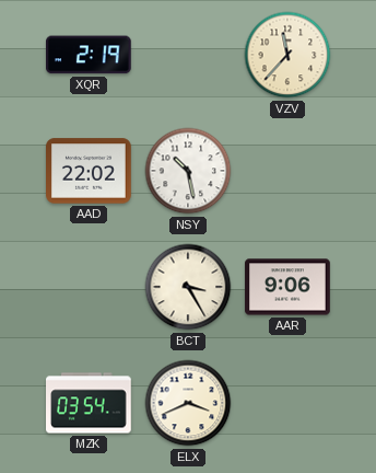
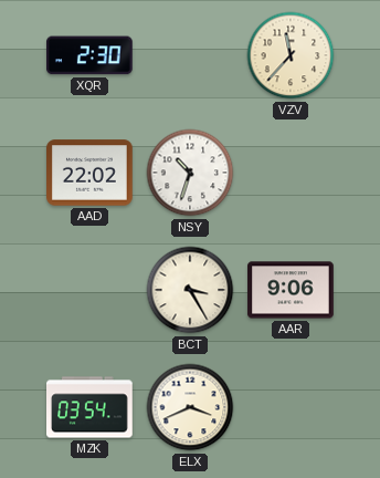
XQR: 2:19 -> 2:30 (91, 55)
NSY: 10:28 -> 10:33 (190, 173)
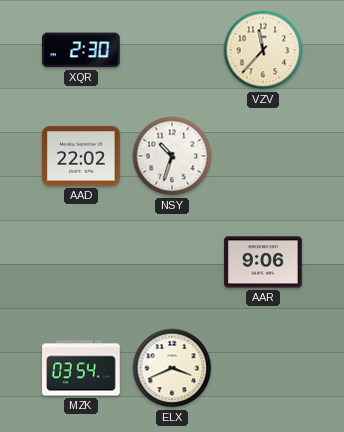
BCT: 3:25 -> none (190, 290)
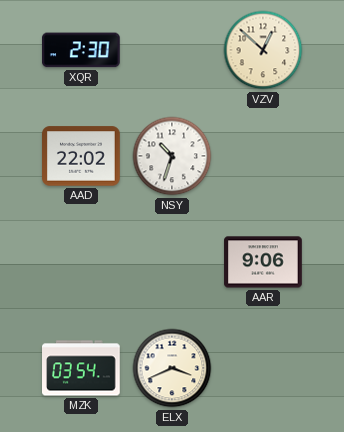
VZV: 11:37 -> 12:52 (263, 50)
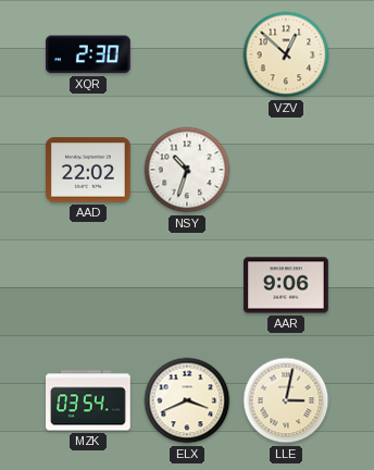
LLE: none -> 3:02 (286, 400)
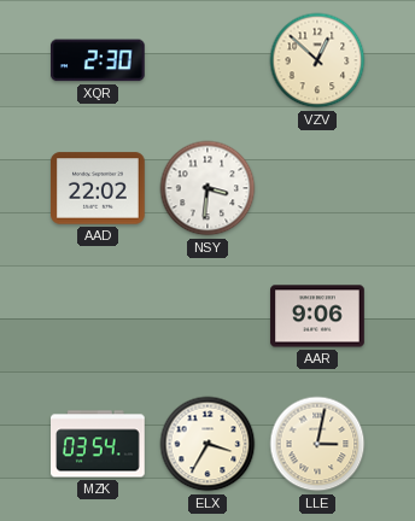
NSY: 10:33 -> 3:31 (207, 188)
ELX: 3:41 -> 3:35 (207, 444)
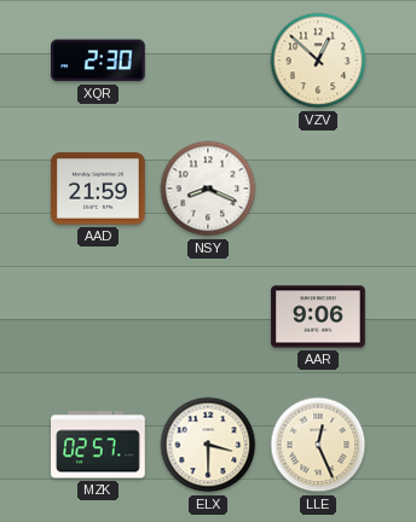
AAD: 22:02 -> 21:59 (98, 188)
NSY: 3:31 -> 8:19 (208, 188)
MZK: 03:54 -> 02:57 (99, 445)
ELX: 3:35 -> 3:30 (208, 445)
LLE: 3:02 -> 12:26 (318, 445)
